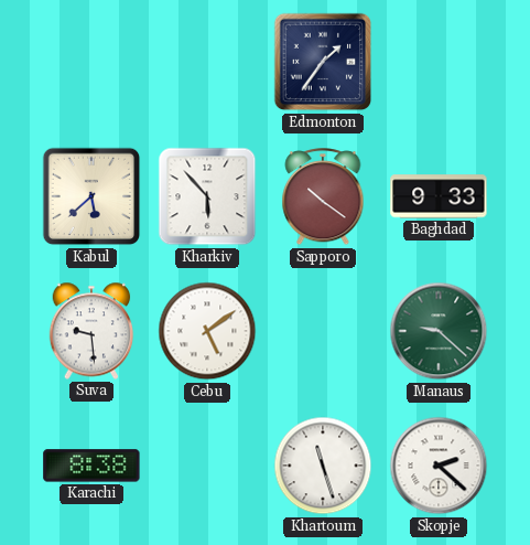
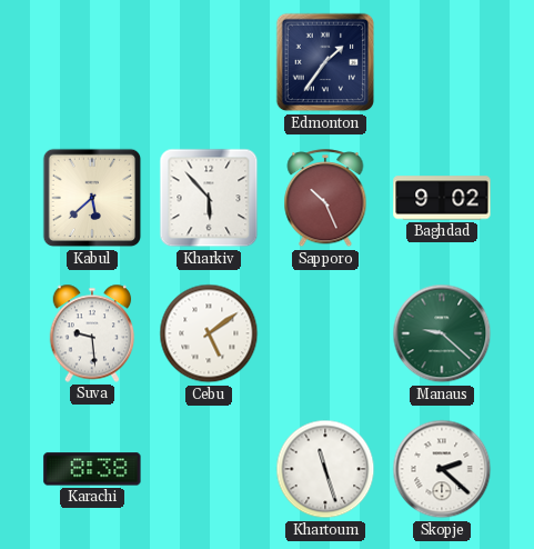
Sapporo: 10:21 -> 10:26 (325, 199)
Baghdad: 9:33 -> 9:02 (442, 198)
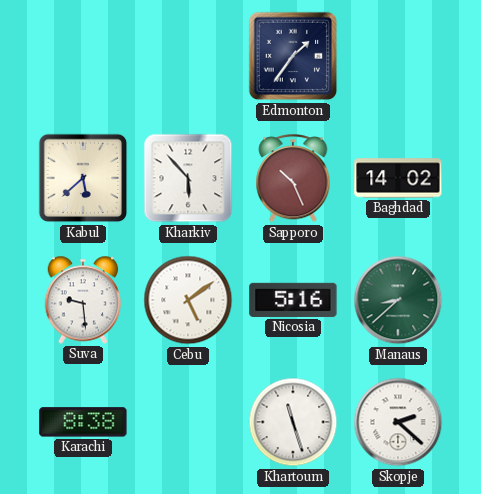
Baghdad: 9:02 -> 14:02 (398, 178)
Nicosia: none -> 5:16 (293, 300)
Manaus: 9:22 -> 8:38 (398, 300)
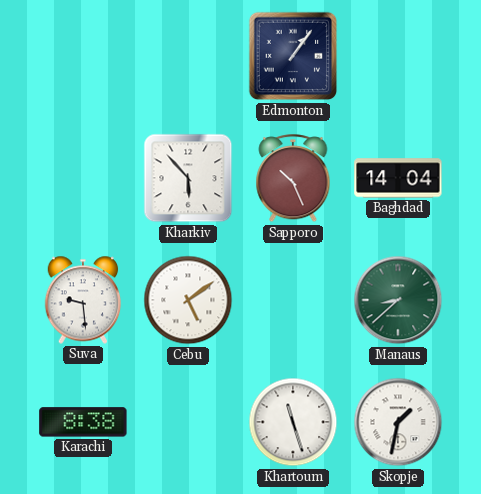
Edmonton: 1:36 -> 1:06 (293, 56)
Kabul: 5:38 -> none (83, 178)
Baghdad: 14:02 -> 14:04 (398, 178)
Nicosia: 5:16 -> none (293, 300)
Skopje: 2:22 -> 1:32 (398, 422)
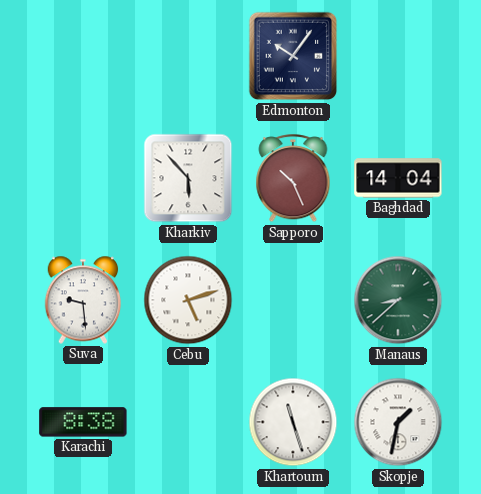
Edmonton: 1:06 -> 10:06 (293, 56)
Cebu: 5:09 -> 5:12 (188, 300)
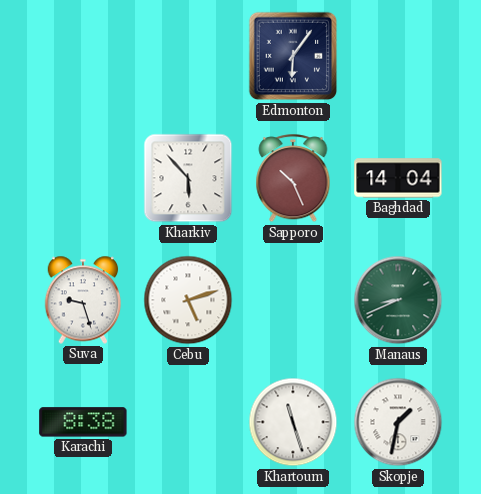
Edmonton: 10:06 -> 6:06 (293, 56)
Suva: 9:29 -> 9:27 (83, 300)
Manaus: 8:38 -> 8:41 (398, 300)
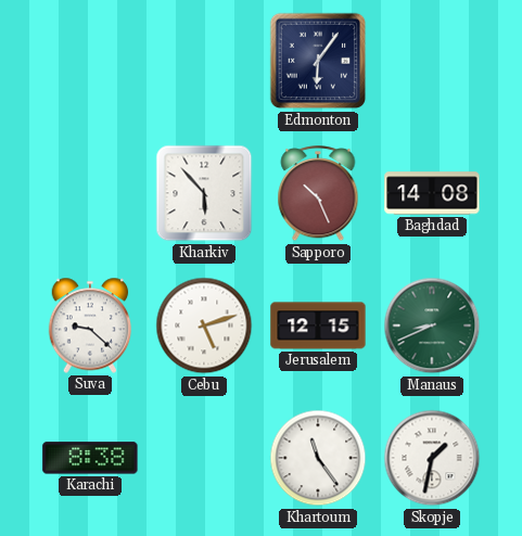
Baghdad: 14:04 -> 14:08 (432, 193)
Suva: 9:27 -> 9:22 (90, 326)
Jerusalem: none -> 12:15 (318, 326)
Khartoum: 11:27 -> 11:24 (318, 458)
